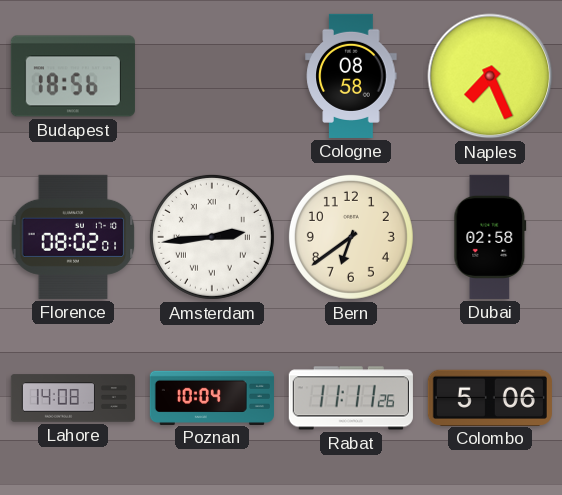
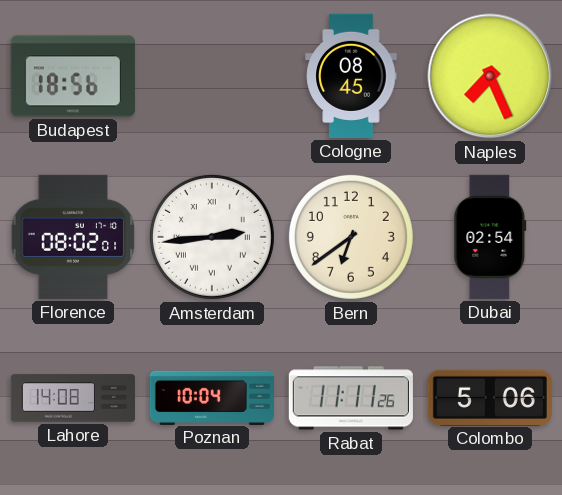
Cologne: 08:58 -> 08:45 (351, 76)
Dubai: 02:58 -> 02:54 (490, 237)
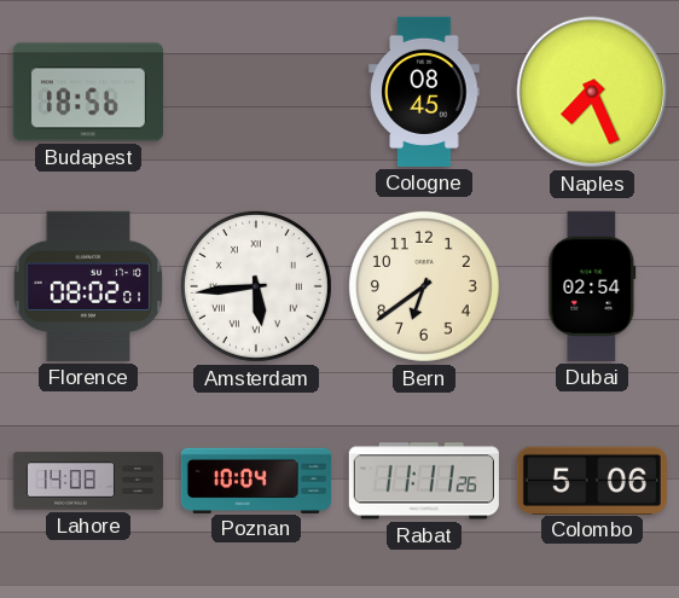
Amsterdam: 2:44 -> 5:44 (256, 286)
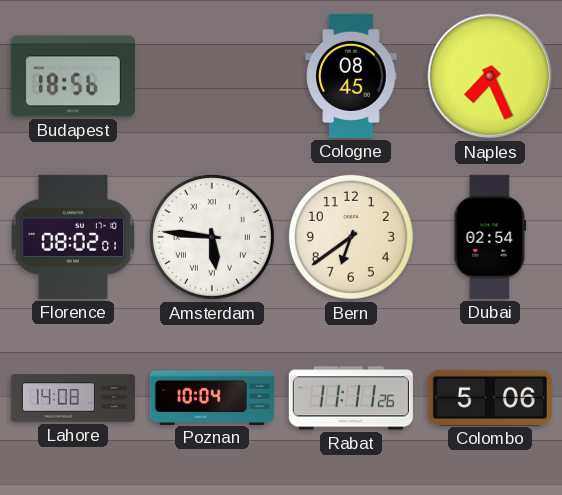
Amsterdam: 5:44 -> 5:46 (212, 237)
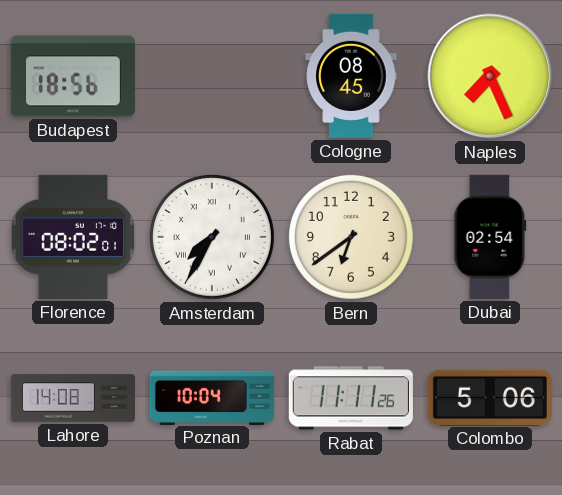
Amsterdam: 5:46 -> 7:35 (212, 237)
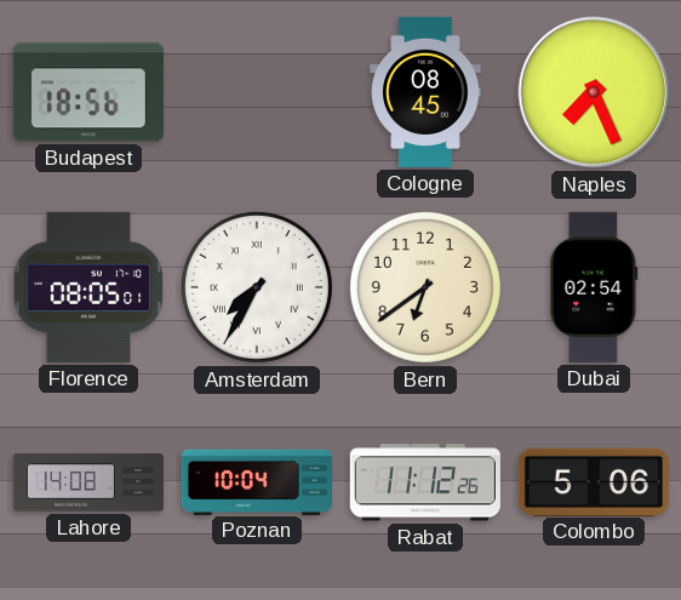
Florence: 08:02 -> 08:05 (88, 287)
Rabat: 11:11 -> 11:12 (425, 482)
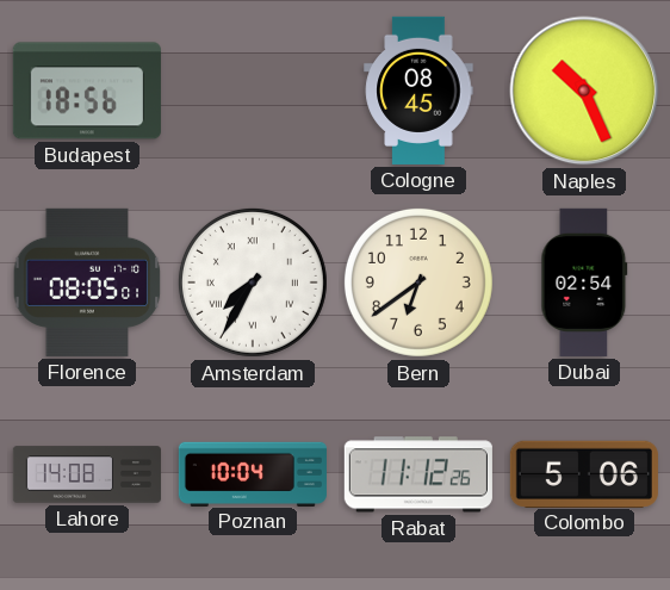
Naples: 7:26 -> 10:26 (584, 91)
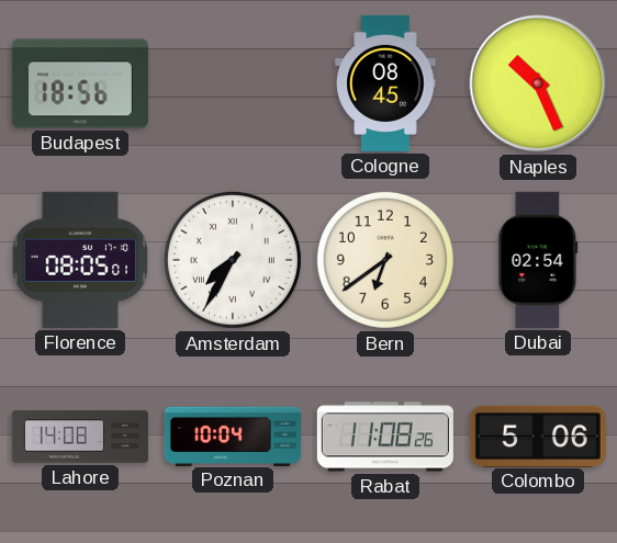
Rabat: 11:12 -> 11:08 (385, 437)
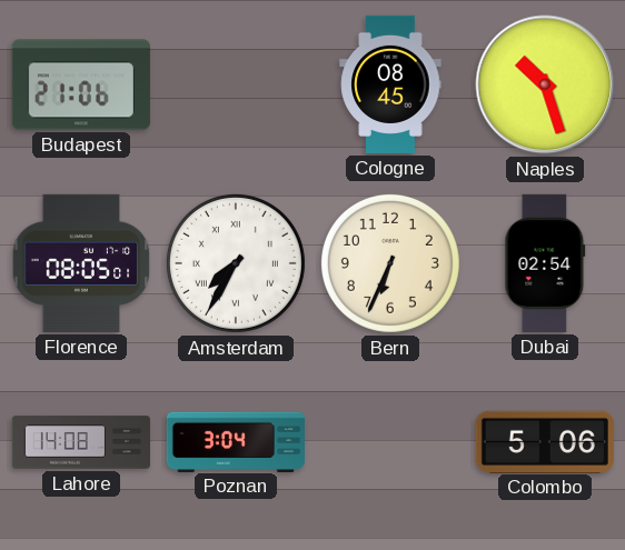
Budapest: 18:56 -> 21:06 (81, 84)
Naples: 10:26 -> 10:27 (545, 84)
Bern: 6:39 -> 6:34 (390, 263)
Poznan: 10:04 -> 3:04 (236, 441)
Rabat: 11:08 -> none (385, 437)
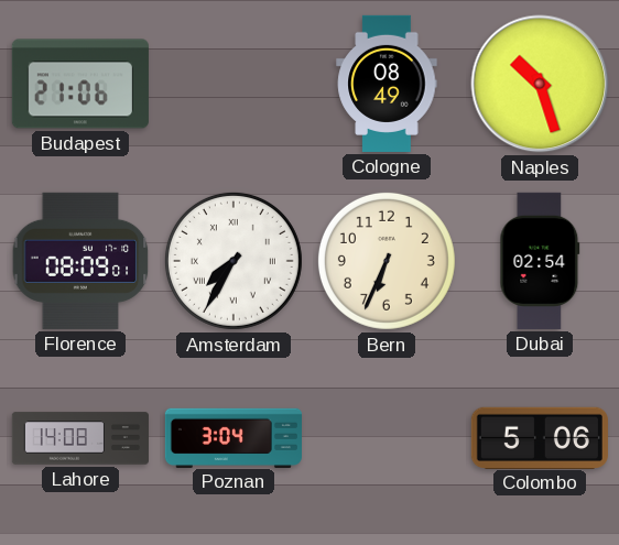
Cologne: 08:45 -> 08:49 (387, 84)
Florence: 08:05 -> 08:09 (80, 261)
